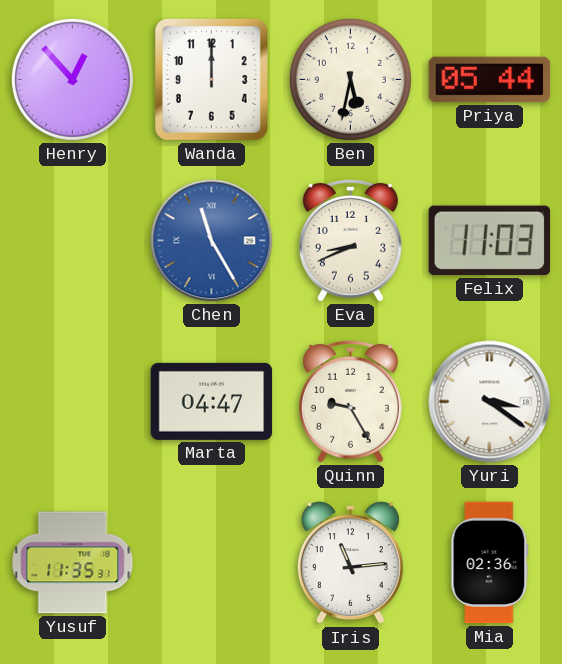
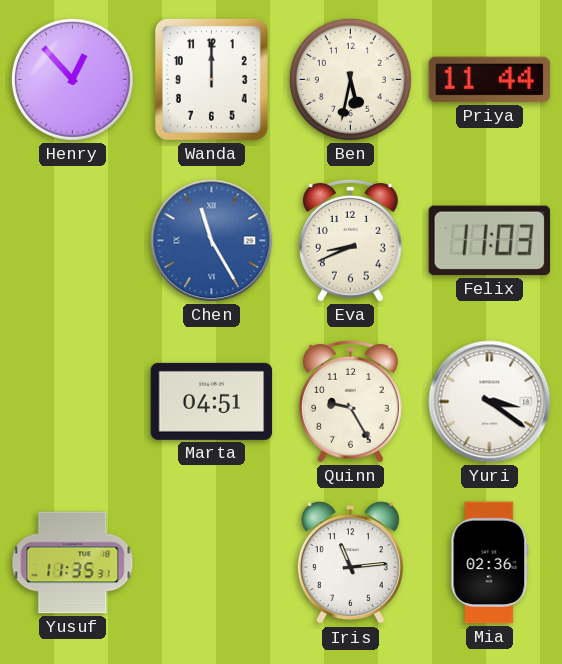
Priya: 05:44 -> 11:44 (490, 80)
Marta: 04:47 -> 04:51 (212, 401)
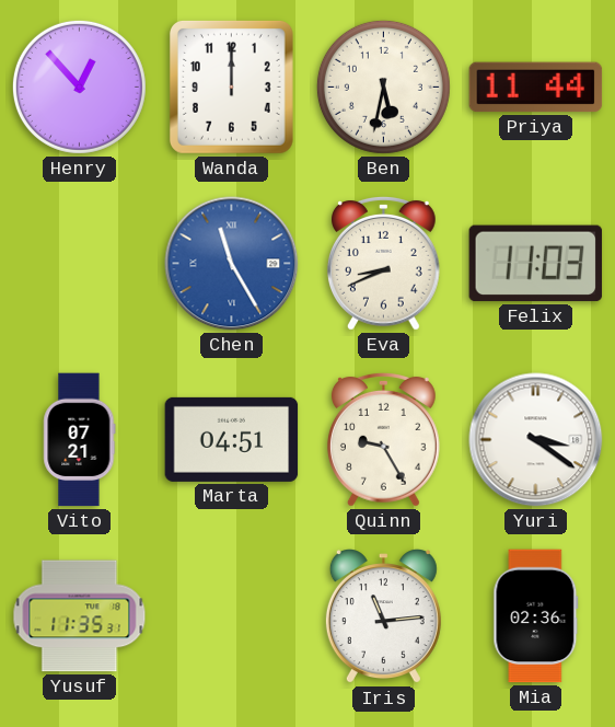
Vito: none -> 07:21 (80, 440)
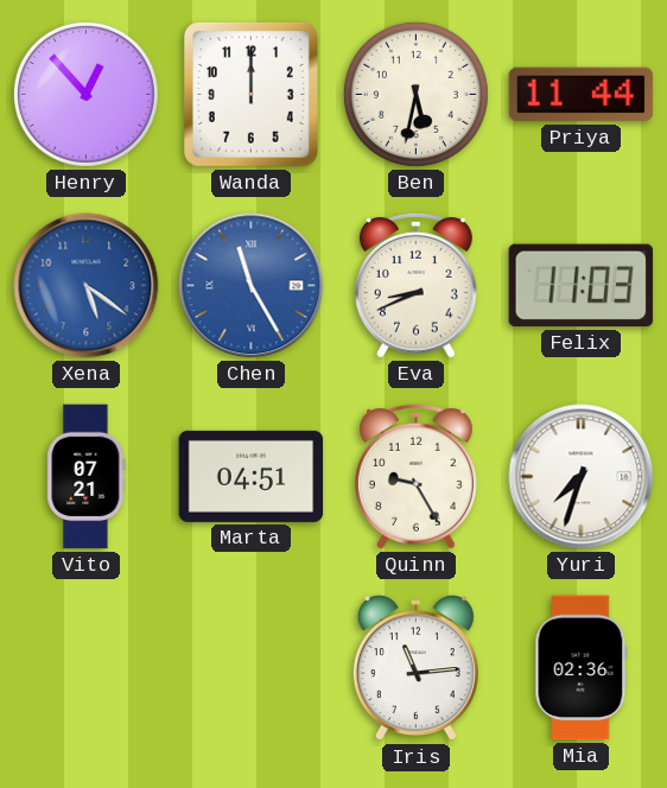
Xena: none -> 5:21 (87, 286)
Yuri: 3:21 -> 7:33 (582, 477)
Yusuf: 11:35 -> none (80, 616)
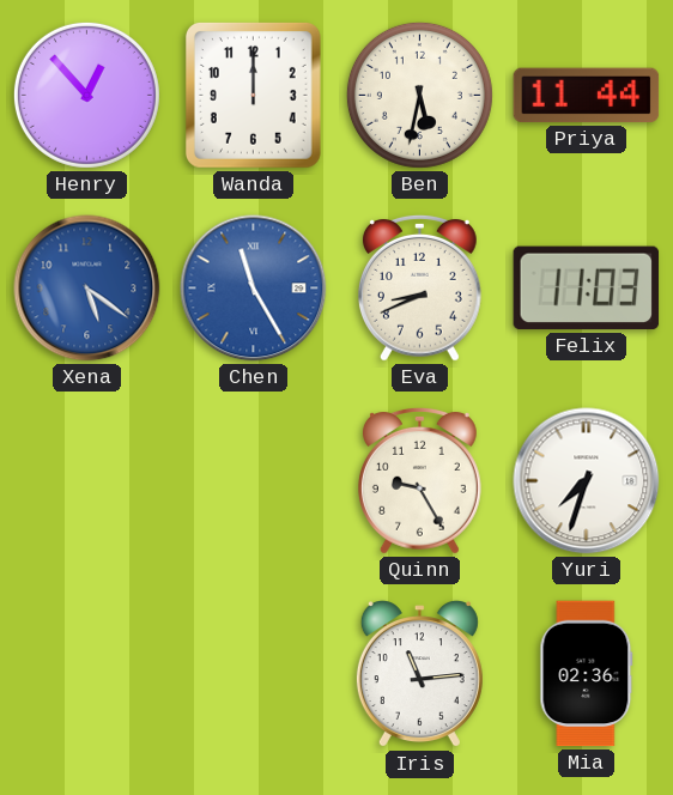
Vito: 07:21 -> none (87, 477)
Marta: 04:51 -> none (252, 476)
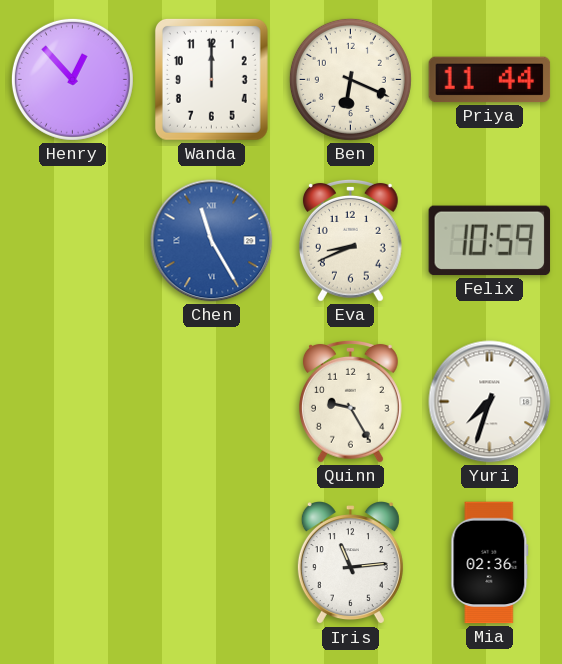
Ben: 5:32 -> 6:19 (350, 79)
Xena: 5:21 -> none (87, 289)
Felix: 11:03 -> 10:59 (490, 241)
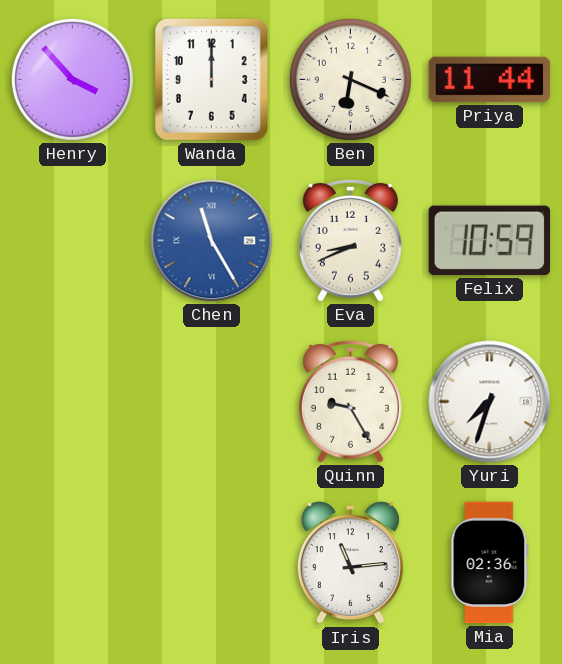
Henry: 12:53 -> 3:53 (72, 79)
